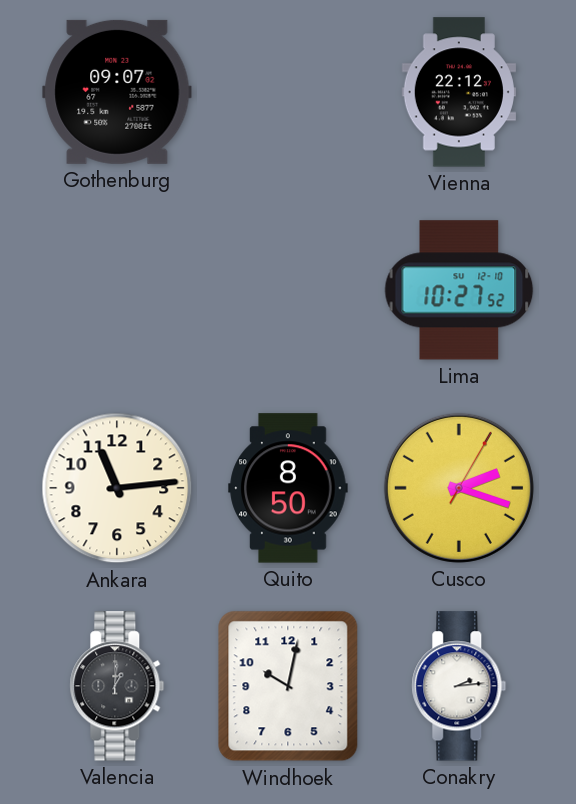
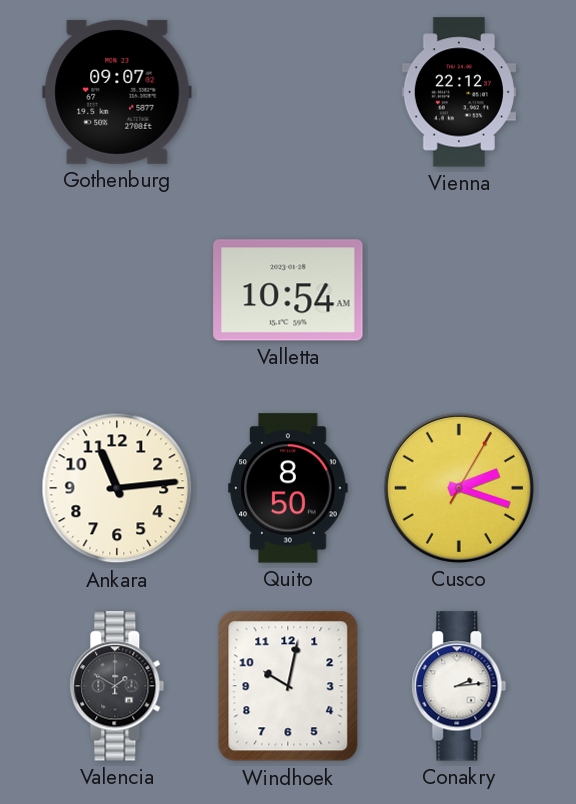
Valletta: none -> 10:54 (288, 290)
Lima: 10:27 -> none (459, 290)
Valencia: 1:01 -> 1:50 (117, 686)
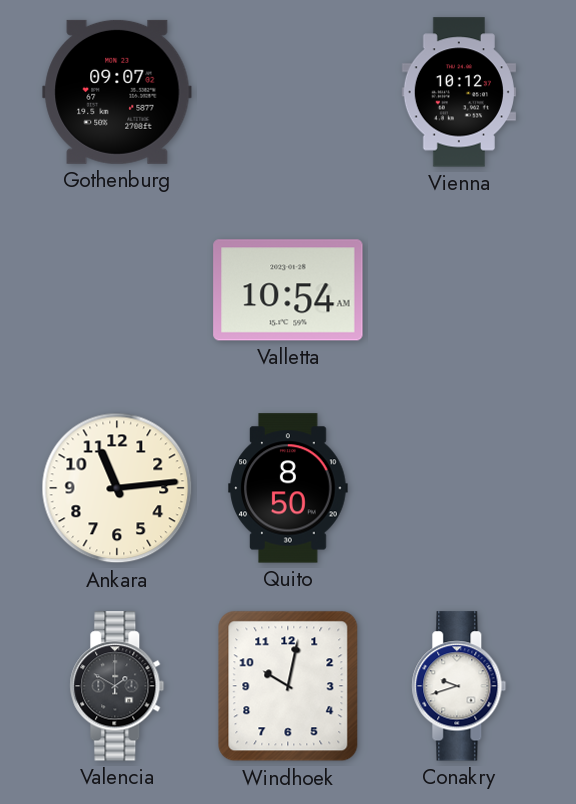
Vienna: 22:12 -> 10:12 (459, 92)
Cusco: 2:18 -> none (459, 488)
Conakry: 2:14 -> 9:42 (459, 686)
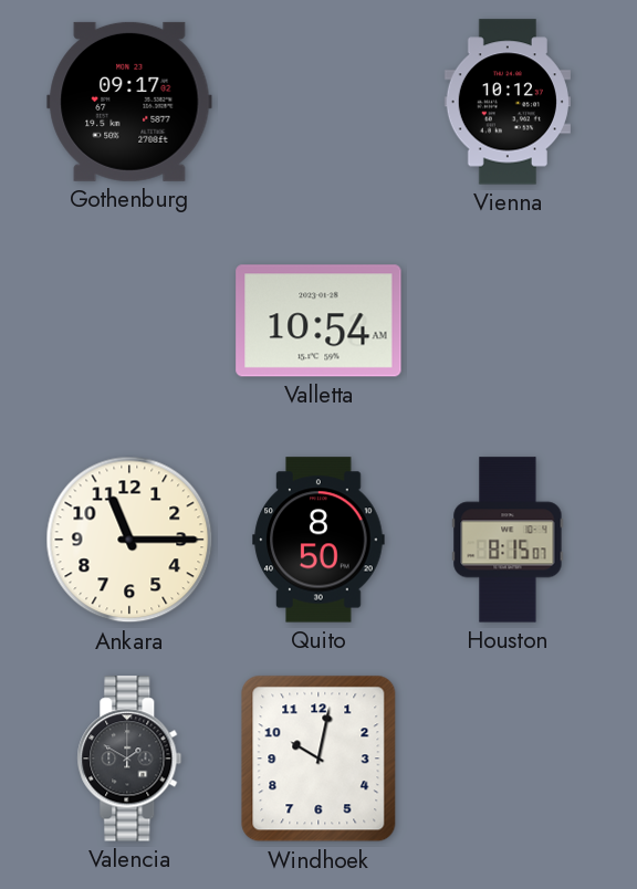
Gothenburg: 09:07 -> 09:17 (129, 102)
Ankara: 11:14 -> 11:15 (129, 540)
Houston: none -> 8:15 (508, 540)
Conakry: 9:42 -> none (459, 686)
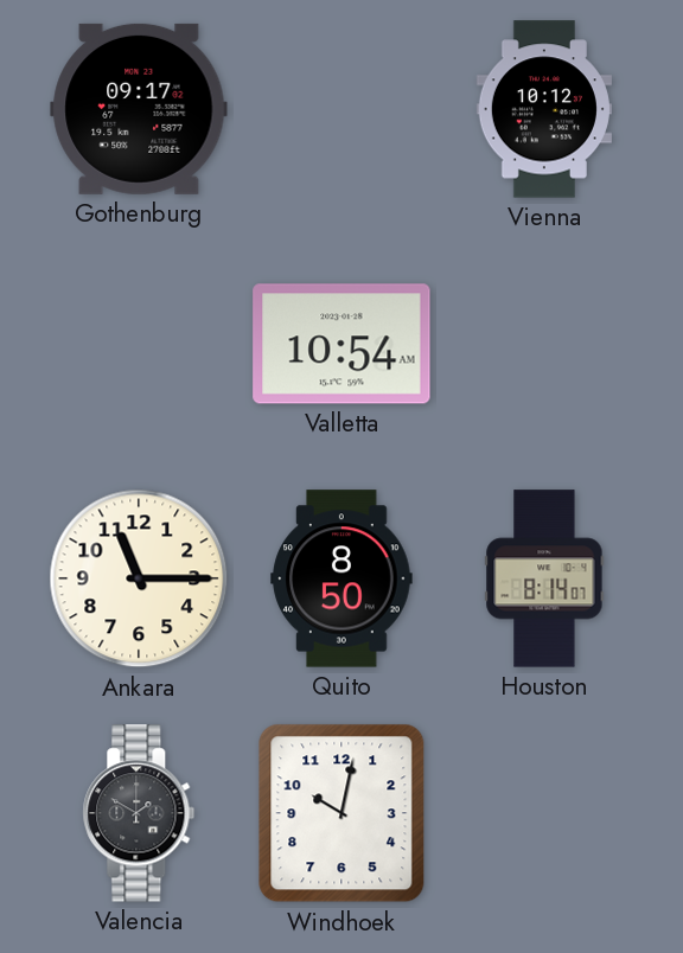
Houston: 8:15 -> 8:14 (544, 578)
